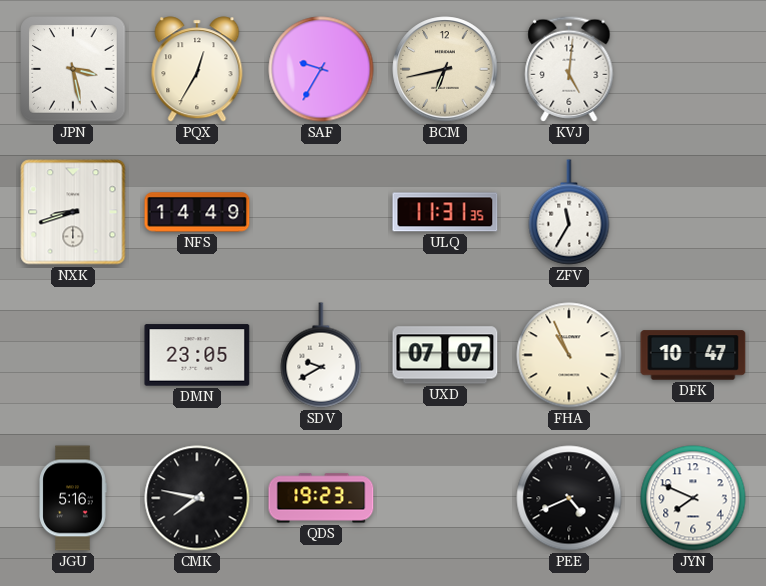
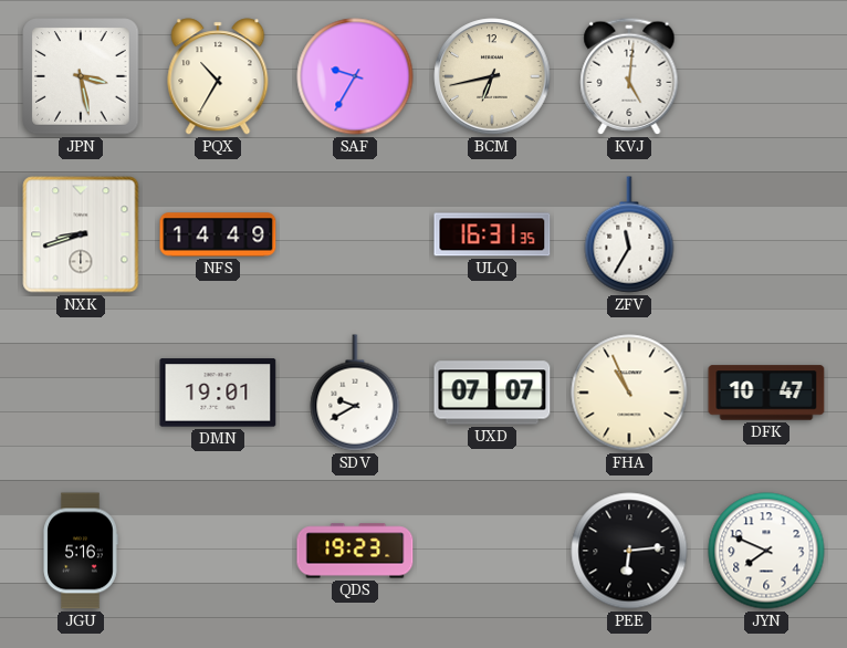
PQX: 12:35 -> 10:35 (218, 76)
ULQ: 11:31 -> 16:31 (492, 234)
DMN: 23:05 -> 19:01 (218, 393)
CMK: 7:47 -> none (197, 498)
PEE: 4:41 -> 6:14 (629, 551)
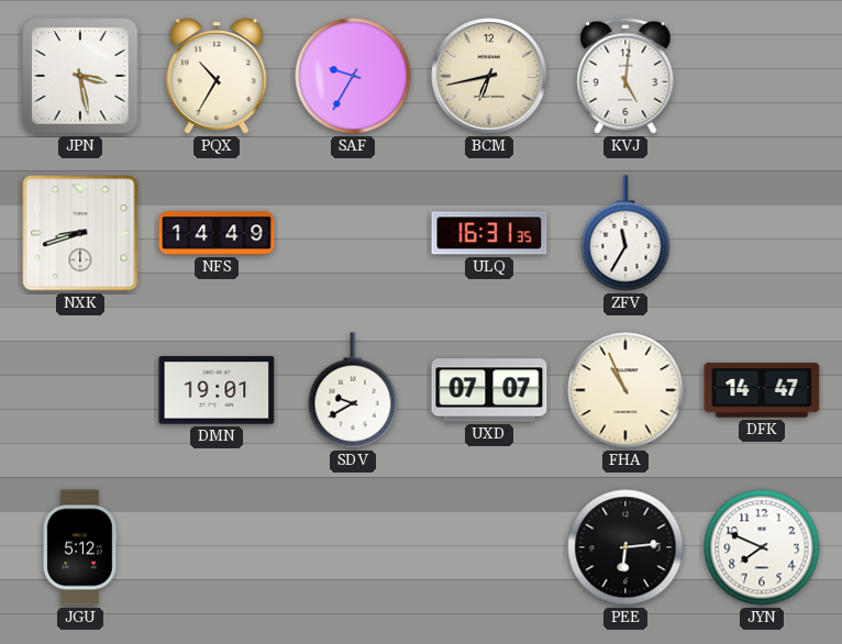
DFK: 10:47 -> 14:47 (762, 390)
JGU: 5:16 -> 5:12 (80, 547)
QDS: 19:23 -> none (355, 551)
